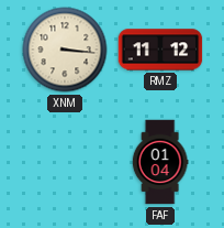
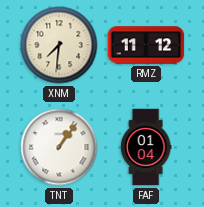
XNM: 3:16 -> 7:31 (59, 45)
TNT: none -> 1:06 (59, 147)
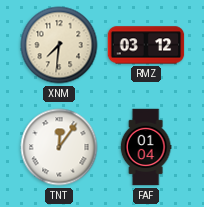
RMZ: 11:12 -> 03:12 (146, 45)
TNT: 1:06 -> 12:06 (59, 147)
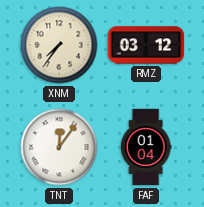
XNM: 7:31 -> 7:36 (59, 45)
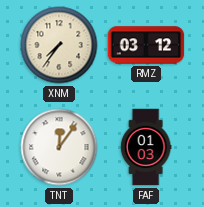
FAF: 01:04 -> 01:03 (146, 147)
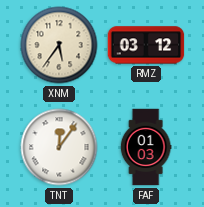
XNM: 7:36 -> 5:36 (59, 45)
